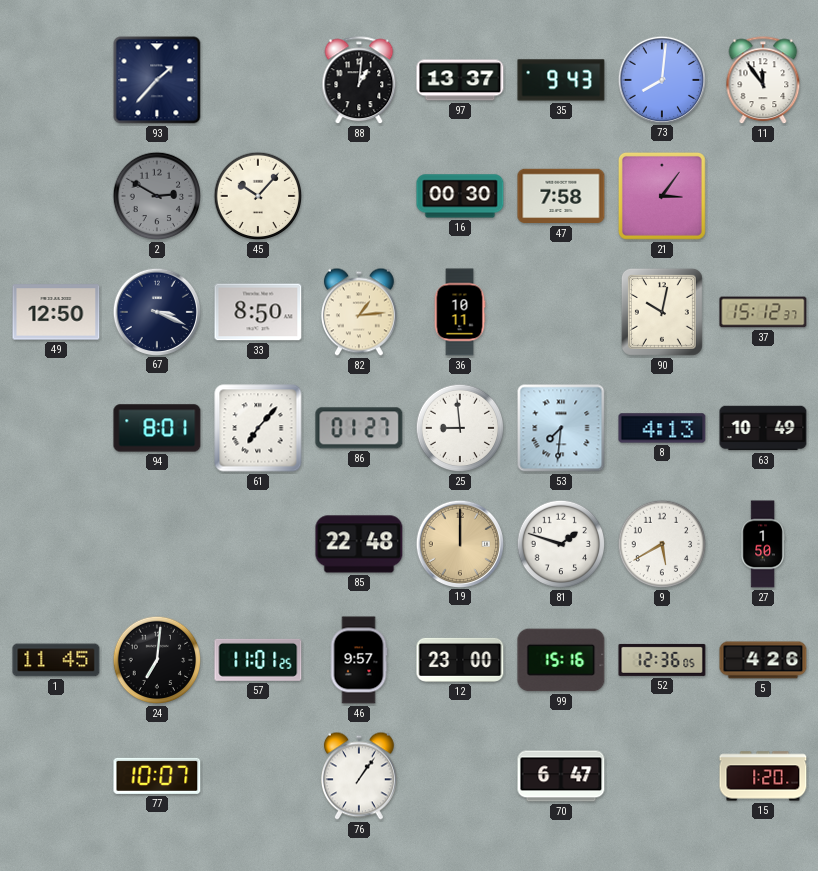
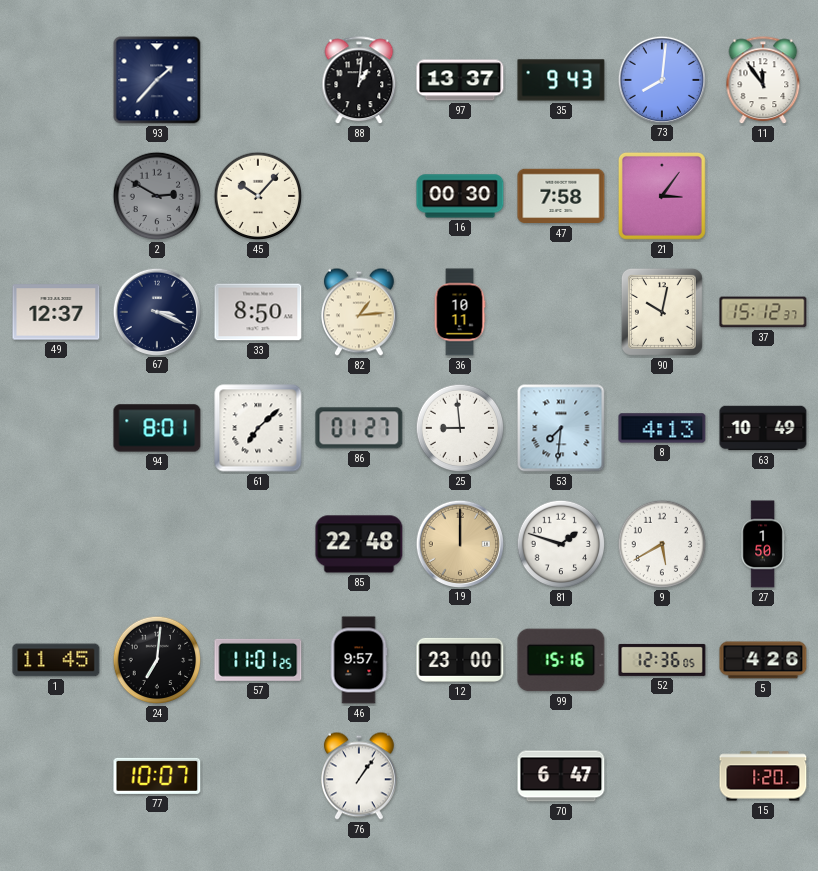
49: 12:50 -> 12:37 (56, 312)
61: 7:07 -> 7:08 (258, 428)
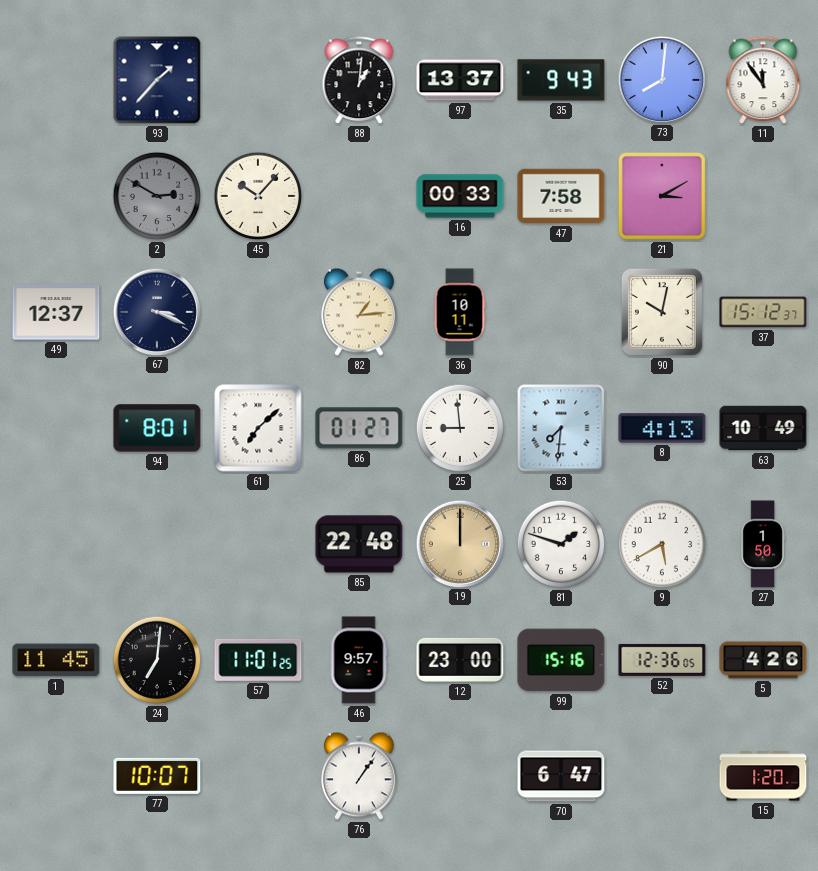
16: 00:30 -> 00:33 (460, 196)
21: 3:06 -> 3:10 (662, 196)
33: 8:50 -> none (258, 312)
